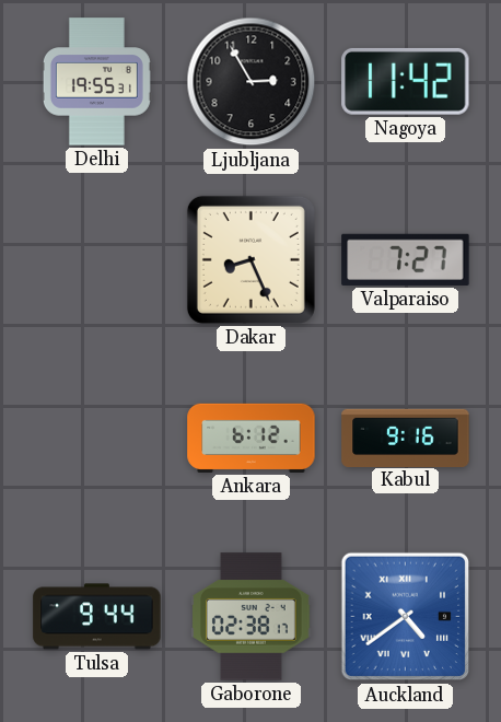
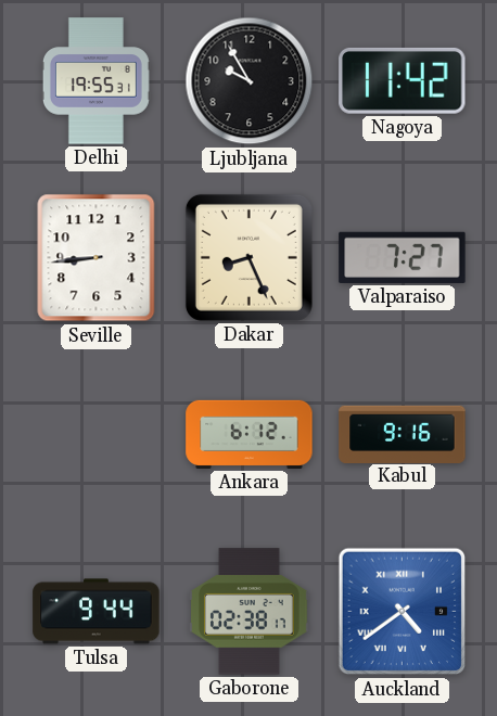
Ljubljana: 2:55 -> 9:55 (250, 81)
Seville: none -> 8:44 (97, 258)
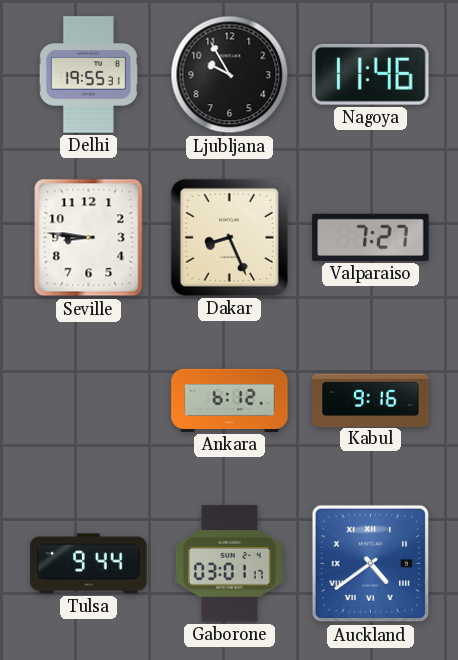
Nagoya: 11:42 -> 11:46 (371, 74)
Seville: 8:44 -> 8:46 (89, 238)
Gaborone: 02:38 -> 03:01 (230, 564)
